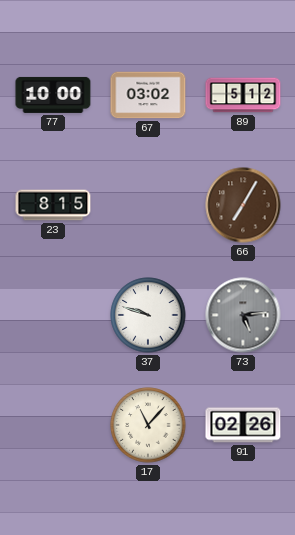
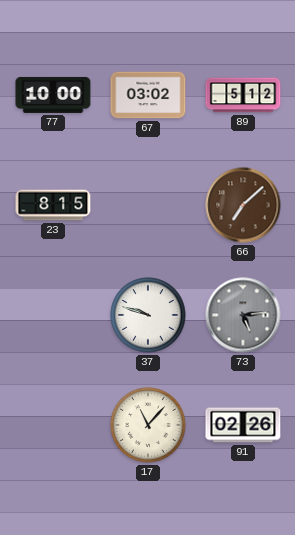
66: 7:05 -> 7:08 (243, 205)
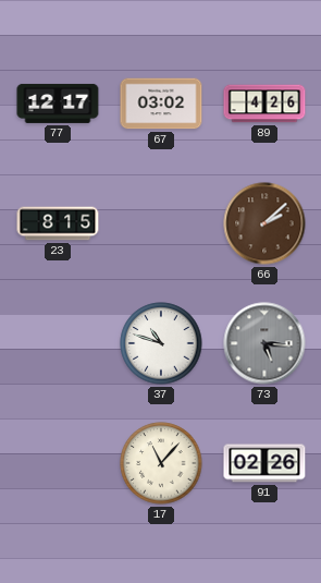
77: 10:00 -> 12:17 (58, 104)
89: 5:12 -> 4:26 (264, 104)
66: 7:08 -> 2:08 (264, 223)
37: 9:48 -> 10:48 (161, 343)
73: 5:14 -> 5:16 (264, 343)
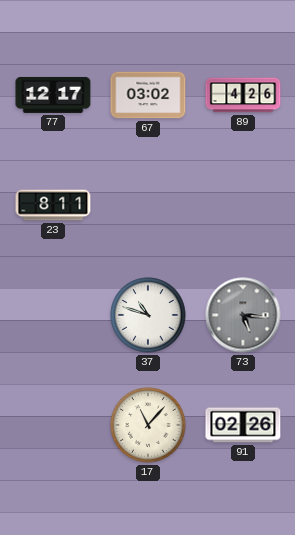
23: 8:15 -> 8:11 (53, 205)
66: 2:08 -> none (264, 223)
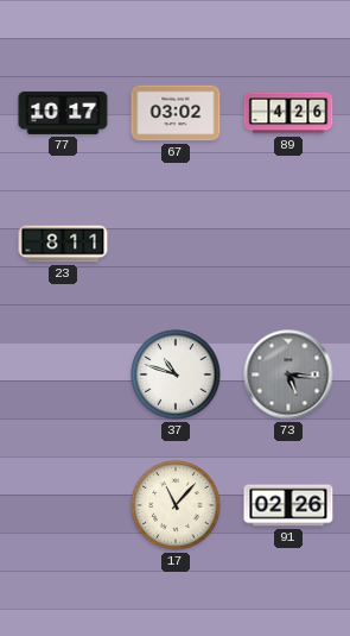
77: 12:17 -> 10:17 (63, 113)
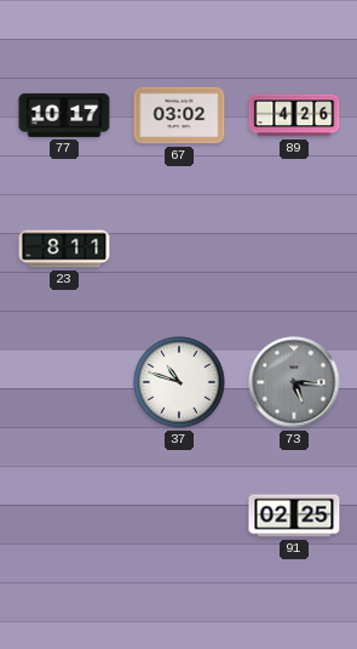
17: 11:07 -> none (176, 505)
91: 02:26 -> 02:25 (294, 516)
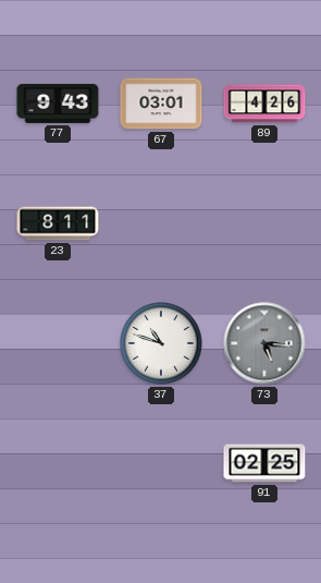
77: 10:17 -> 9:43 (58, 104)
67: 03:02 -> 03:01 (161, 104)
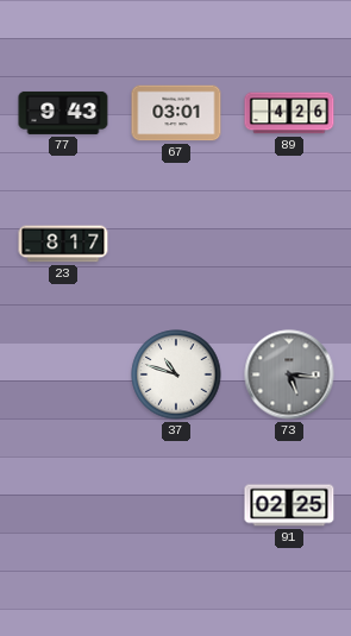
23: 8:11 -> 8:17 (63, 244)
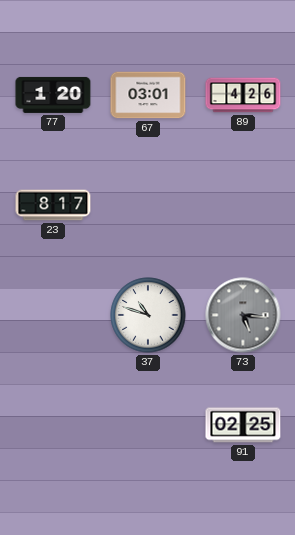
77: 9:43 -> 1:20 (53, 95)
